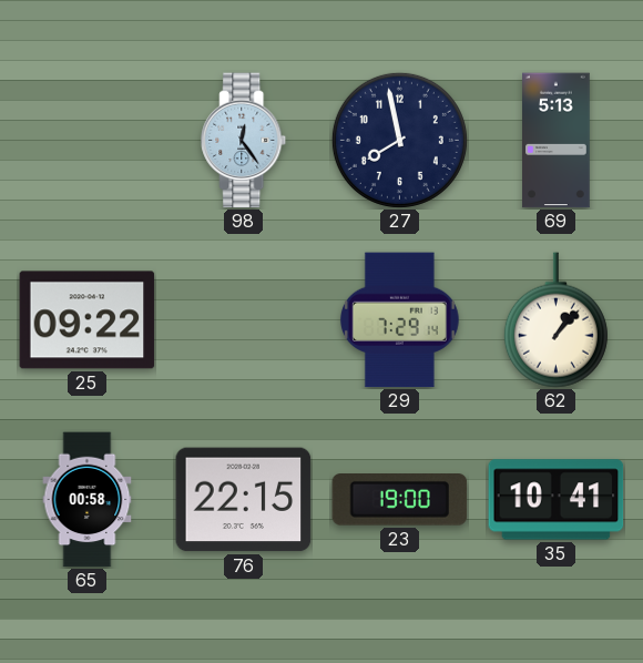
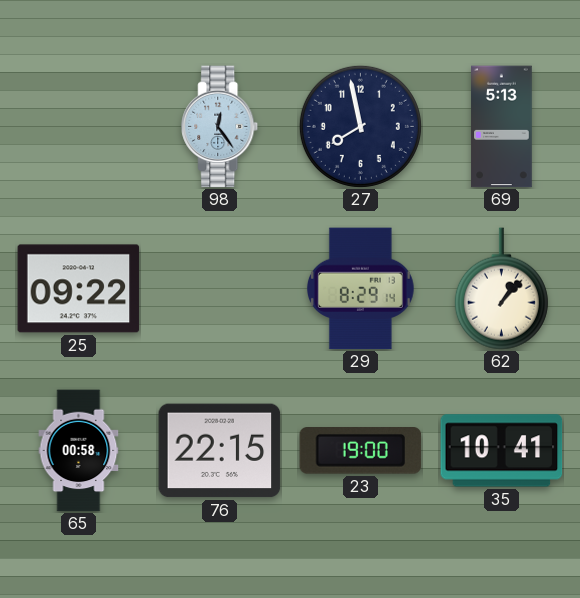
29: 7:29 -> 8:29 (360, 289)
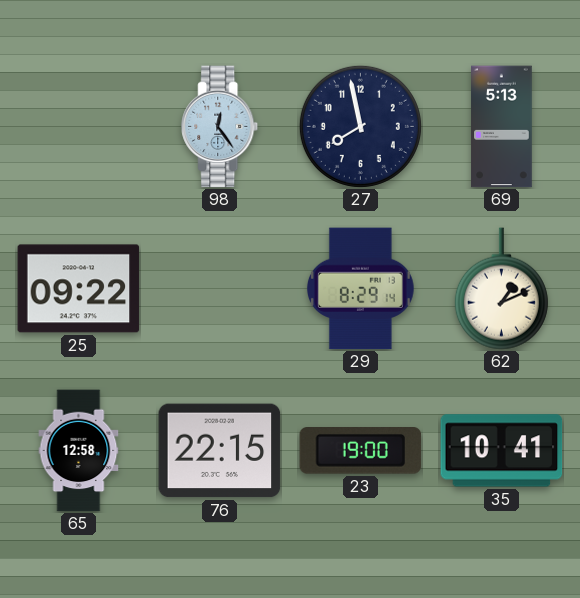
62: 1:07 -> 1:11 (501, 289)
65: 00:58 -> 12:58 (79, 451)
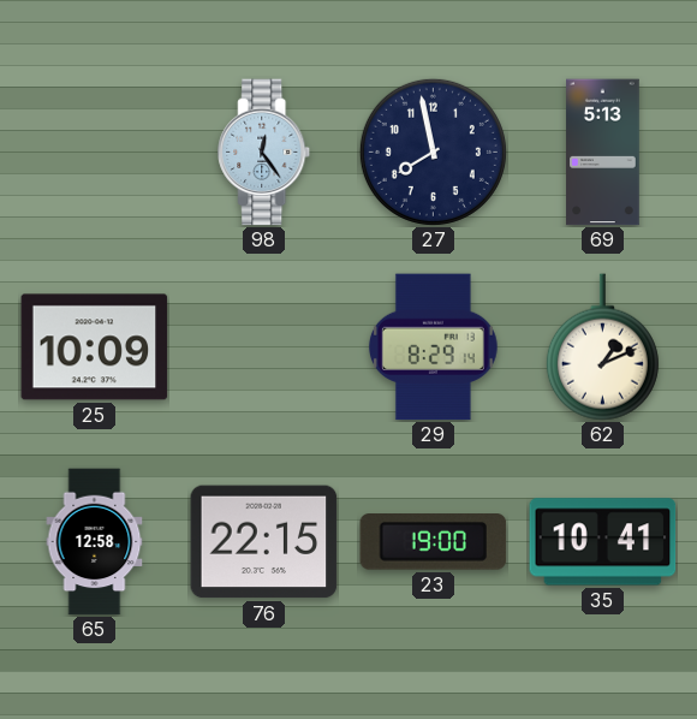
25: 09:22 -> 10:09 (95, 347)
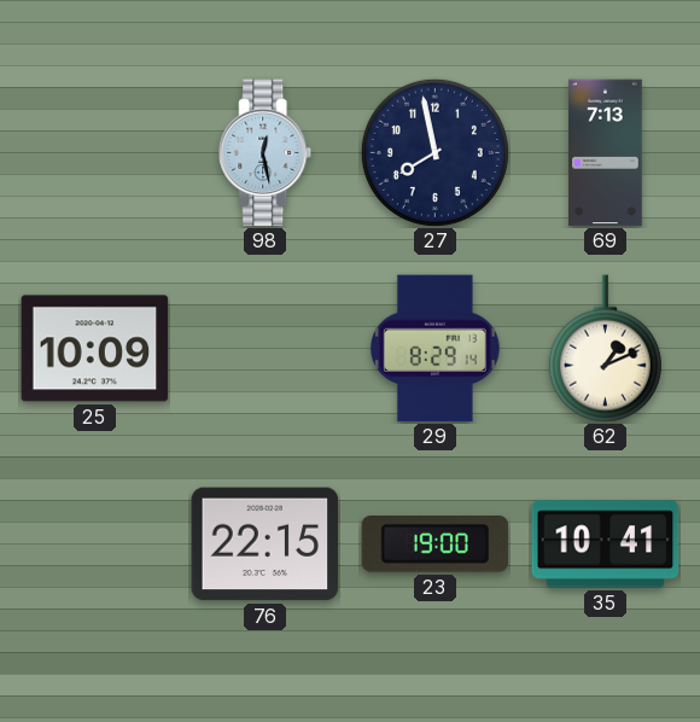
98: 12:24 -> 12:28 (266, 153)
69: 5:13 -> 7:13 (606, 153)
65: 12:58 -> none (95, 542)
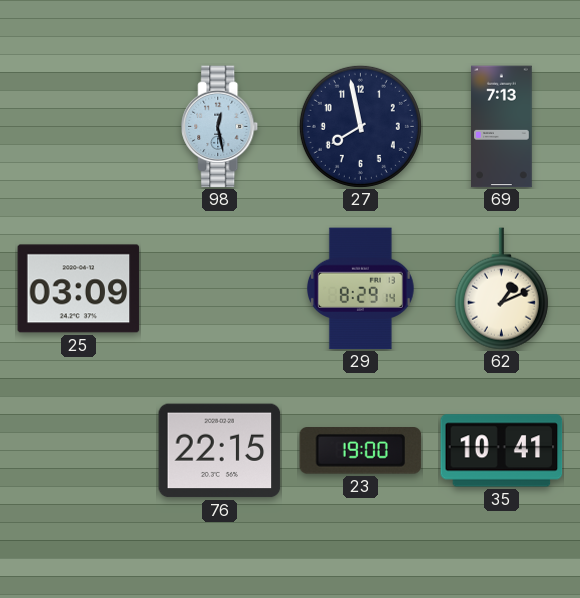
25: 10:09 -> 03:09 (79, 289)
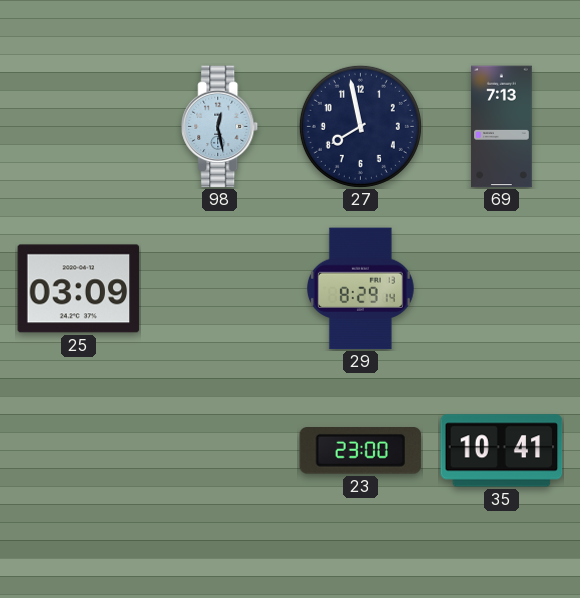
62: 1:11 -> none (501, 289)
76: 22:15 -> none (220, 451)
23: 19:00 -> 23:00 (361, 451)
